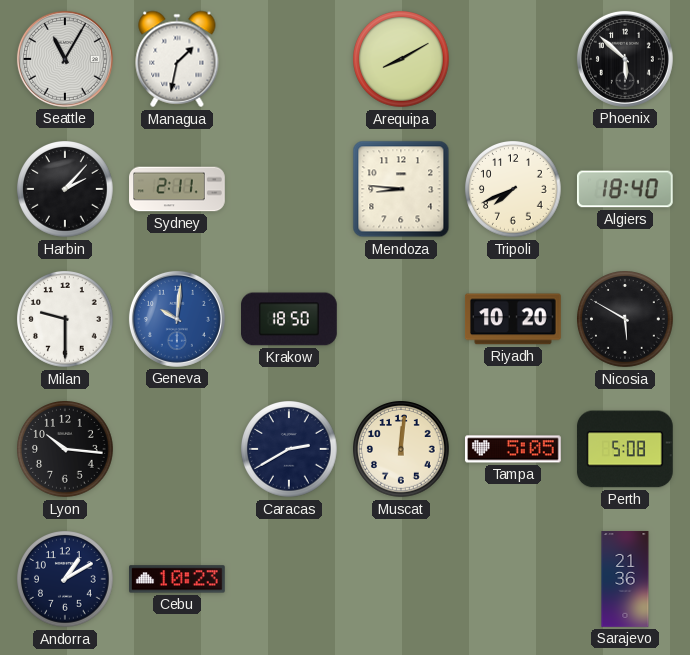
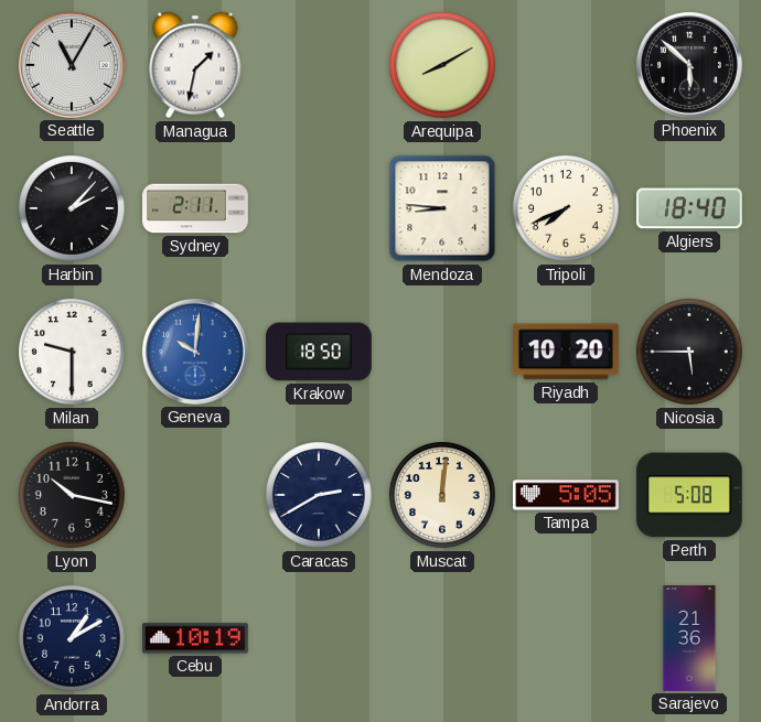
Nicosia: 5:50 -> 5:45 (689, 352)
Lyon: 10:16 -> 10:17 (72, 495)
Cebu: 10:23 -> 10:19 (196, 638)
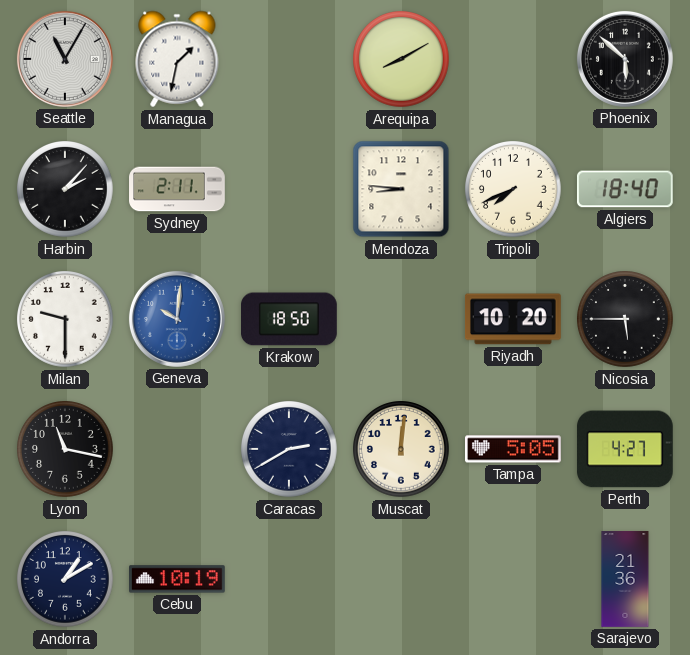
Lyon: 10:17 -> 11:17 (65, 449)
Perth: 5:08 -> 4:27 (625, 449)
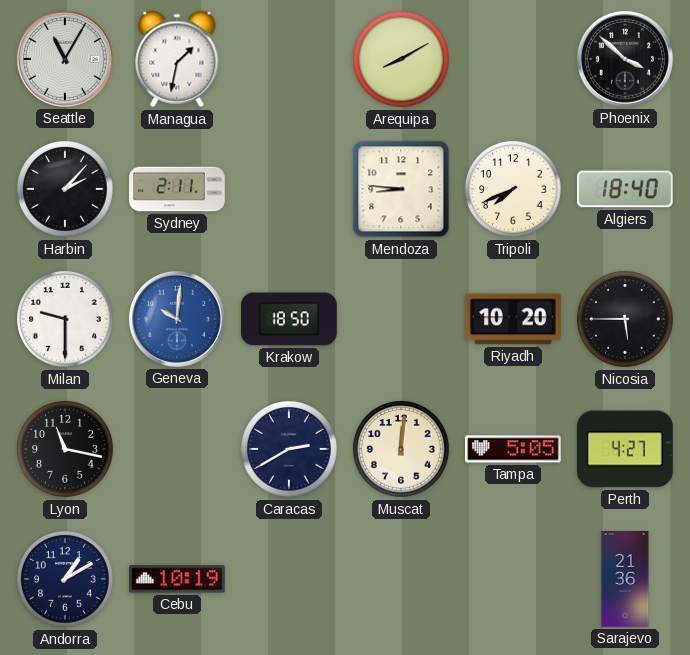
Phoenix: 5:52 -> 3:52 (625, 59)
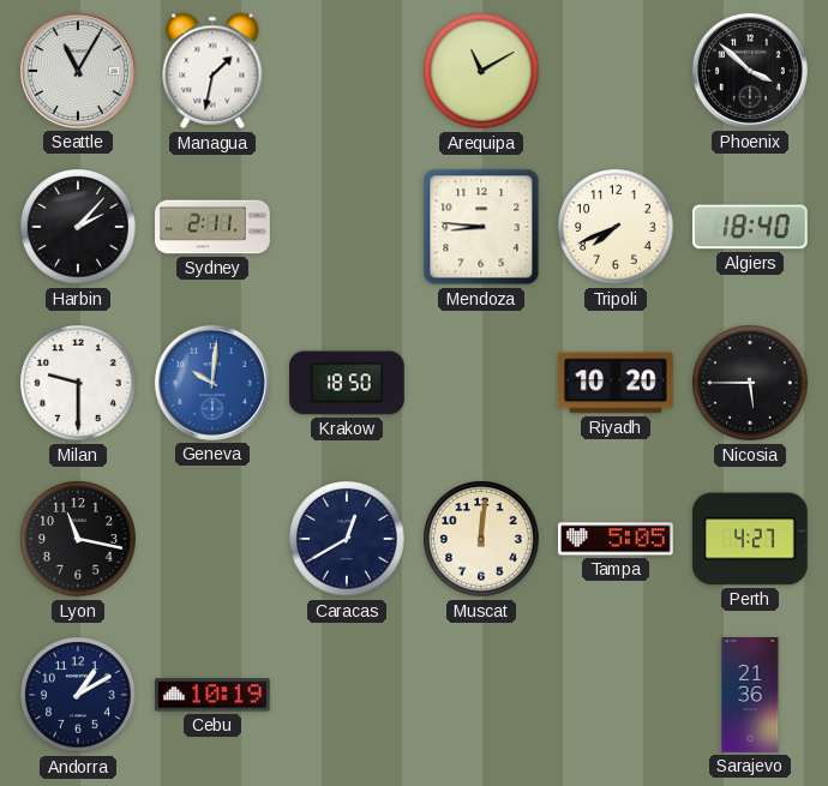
Arequipa: 8:10 -> 11:10 (481, 71)
Caracas: 2:40 -> 12:40 (347, 539)
